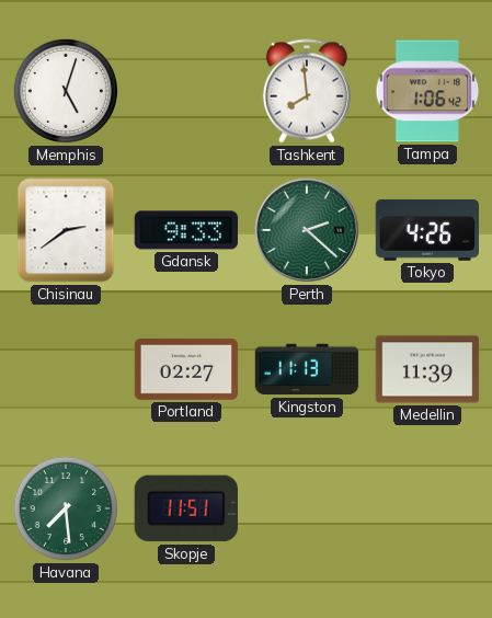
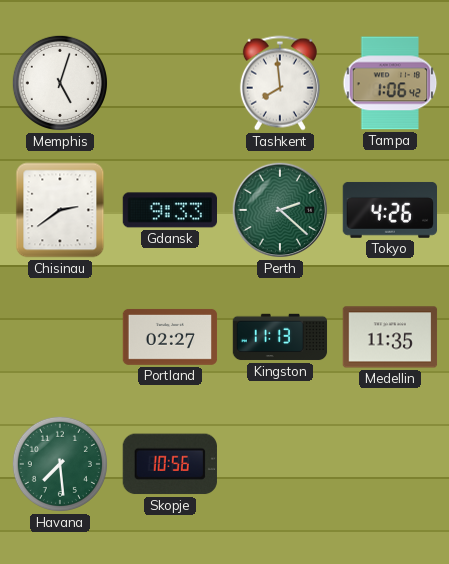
Medellin: 11:39 -> 11:35 (390, 337)
Skopje: 11:51 -> 10:56 (170, 464)
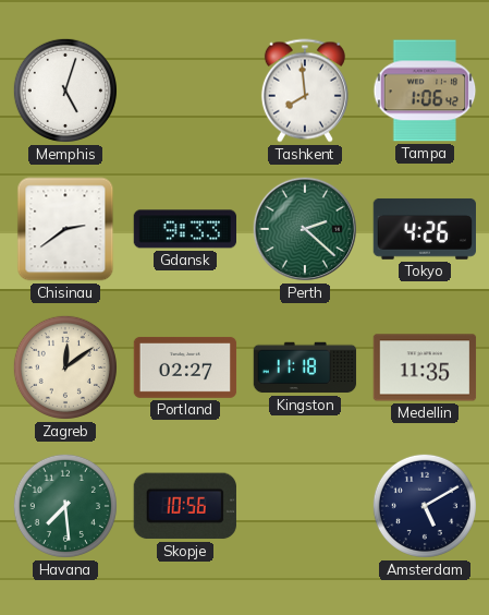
Zagreb: none -> 12:09 (65, 367)
Kingston: 11:13 -> 11:18 (305, 367)
Amsterdam: none -> 5:10 (425, 506)
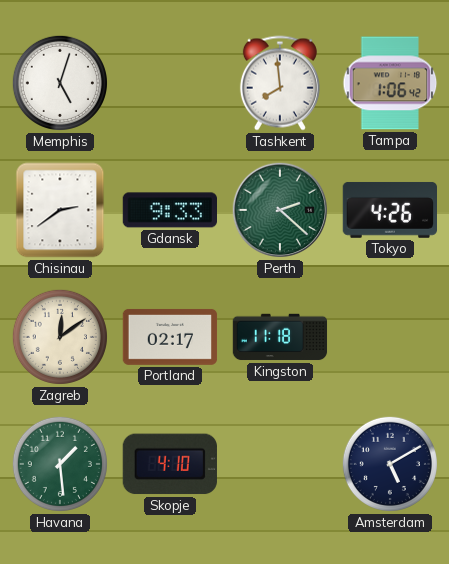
Portland: 02:27 -> 02:17 (170, 337)
Medellin: 11:35 -> none (425, 367)
Havana: 7:29 -> 1:29 (60, 464)
Skopje: 10:56 -> 4:10 (170, 464)
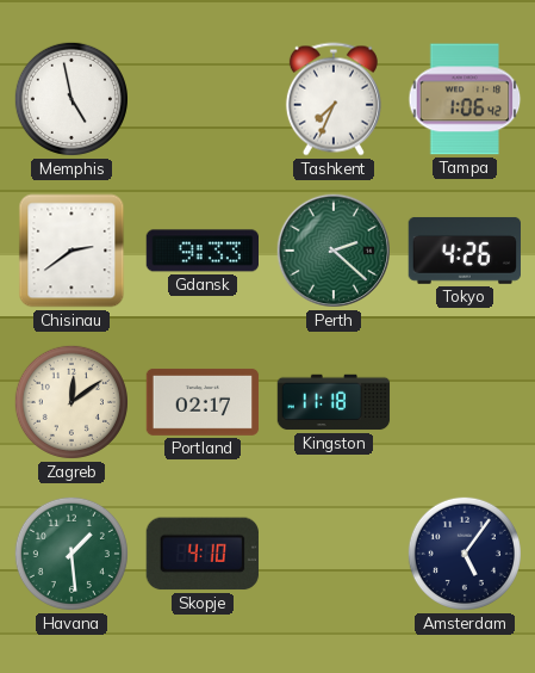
Memphis: 5:03 -> 4:58 (71, 99)
Tashkent: 7:59 -> 7:34 (334, 99)
Amsterdam: 5:10 -> 5:06 (465, 554)
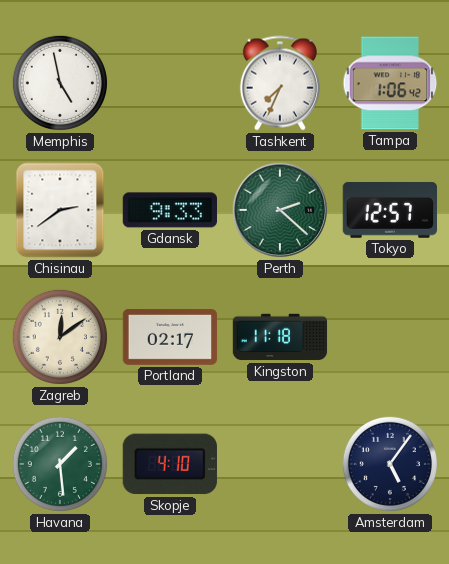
Tokyo: 4:26 -> 12:57 (390, 210)
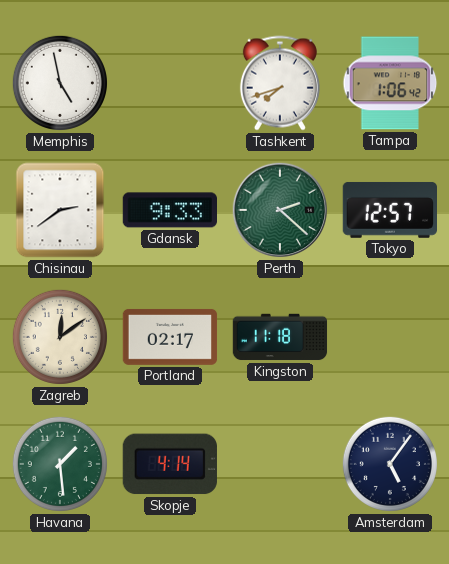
Tashkent: 7:34 -> 7:42 (280, 83)
Skopje: 4:10 -> 4:14 (170, 464)
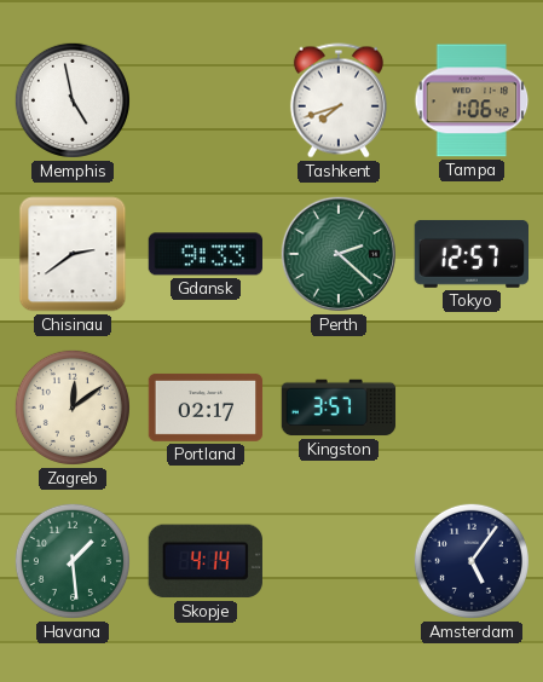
Kingston: 11:18 -> 3:57 (339, 408)
